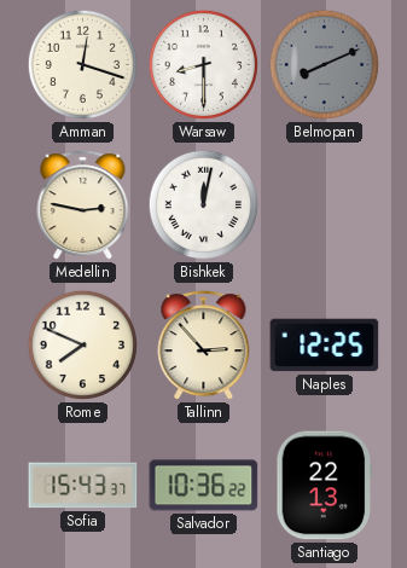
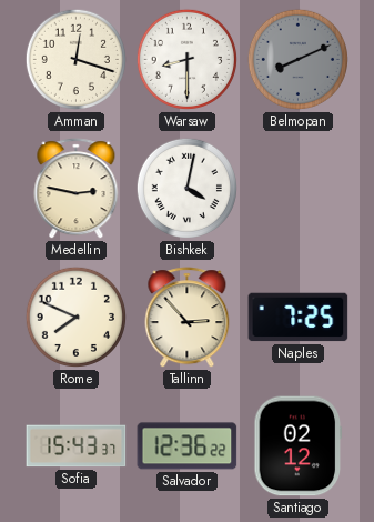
Bishkek: 12:02 -> 4:02 (186, 188)
Naples: 12:25 -> 7:25 (299, 318)
Salvador: 10:36 -> 12:36 (188, 446)
Santiago: 22:13 -> 02:12 (299, 446)
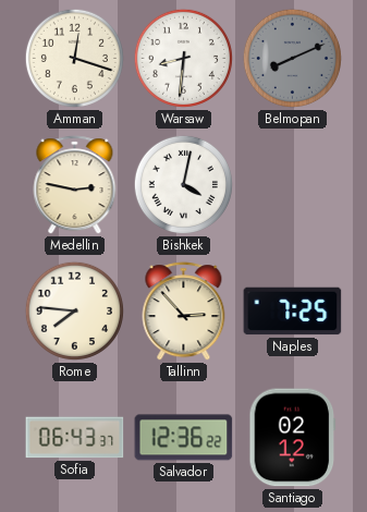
Warsaw: 8:30 -> 8:31 (183, 58)
Rome: 7:49 -> 7:46 (74, 310)
Sofia: 15:43 -> 06:43 (75, 438)
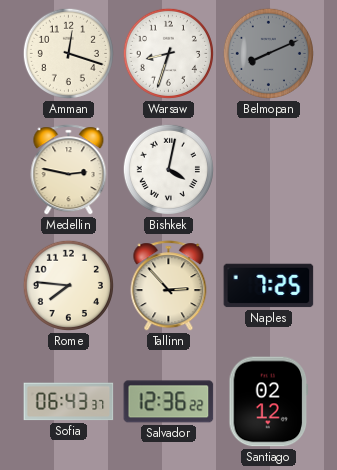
Warsaw: 8:31 -> 8:33 (168, 53)
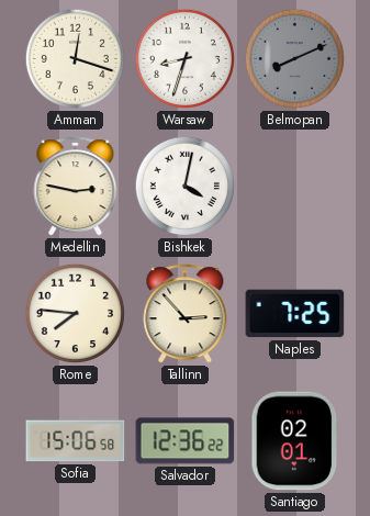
Sofia: 06:43 -> 15:06 (76, 441)
Santiago: 02:12 -> 02:01 (295, 441)
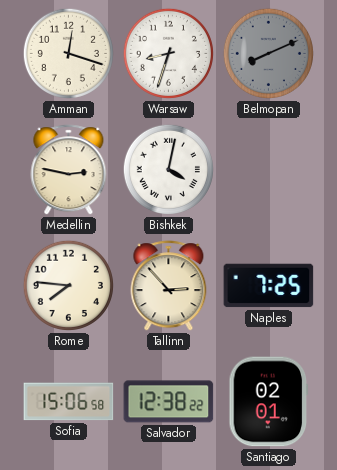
Salvador: 12:36 -> 12:38 (169, 402)
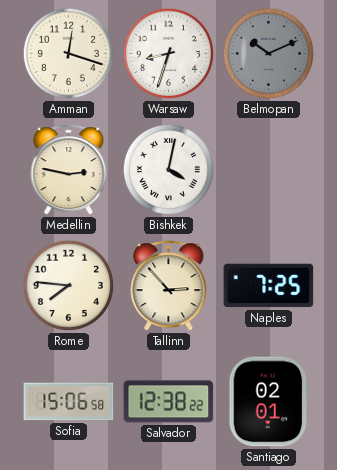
Belmopan: 8:11 -> 10:11 (268, 53)
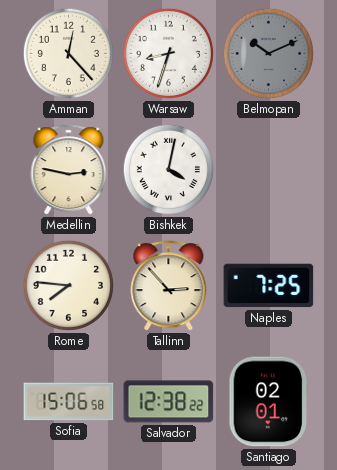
Amman: 12:18 -> 12:23 (68, 53)
